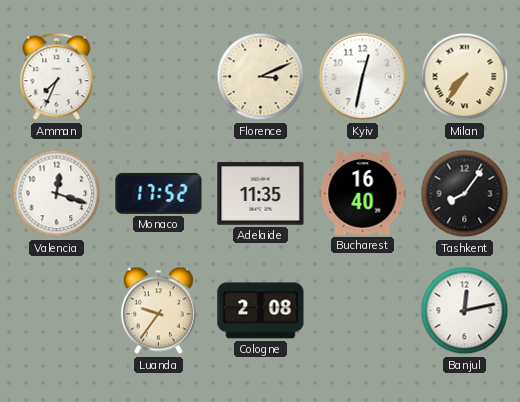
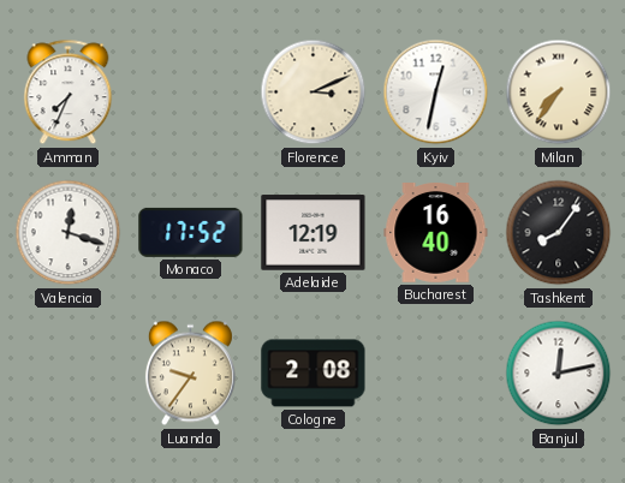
Adelaide: 11:35 -> 12:19 (314, 233)
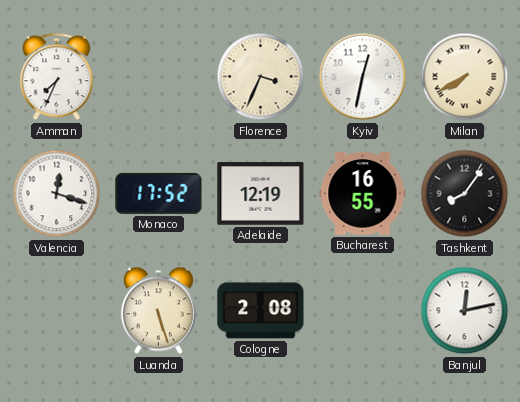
Florence: 3:11 -> 3:34 (261, 77)
Milan: 7:36 -> 7:40 (465, 77)
Bucharest: 16:40 -> 16:55 (363, 194)
Luanda: 9:36 -> 5:27 (158, 311)
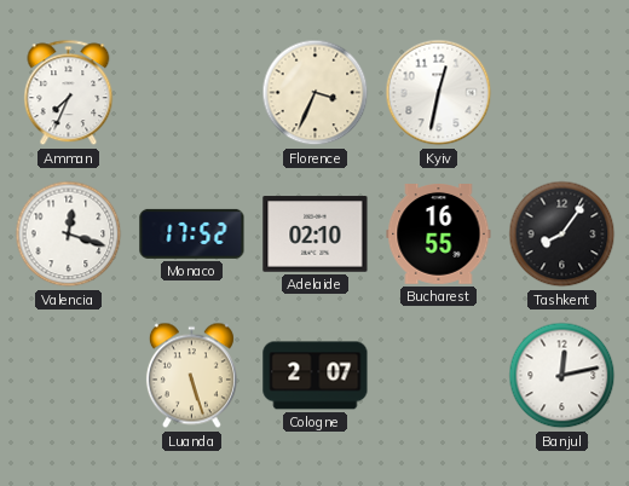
Milan: 7:40 -> none (465, 77)
Adelaide: 12:19 -> 02:10 (316, 235)
Cologne: 2:08 -> 2:07 (316, 376)
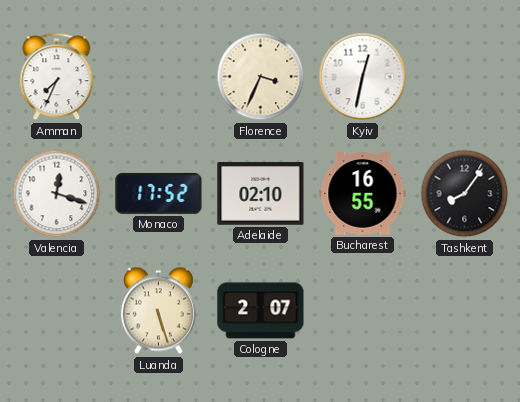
Banjul: 12:13 -> none (562, 376)
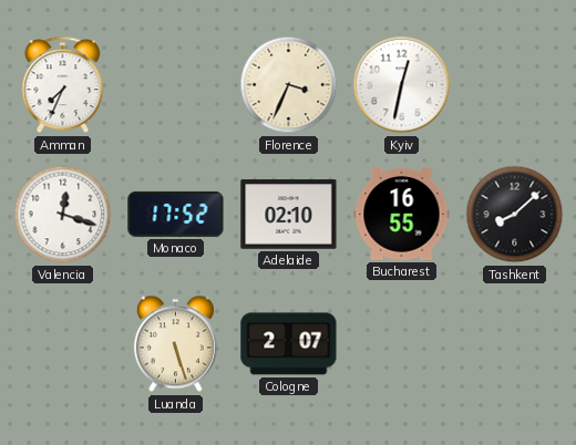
Tashkent: 8:06 -> 8:08 (515, 215)
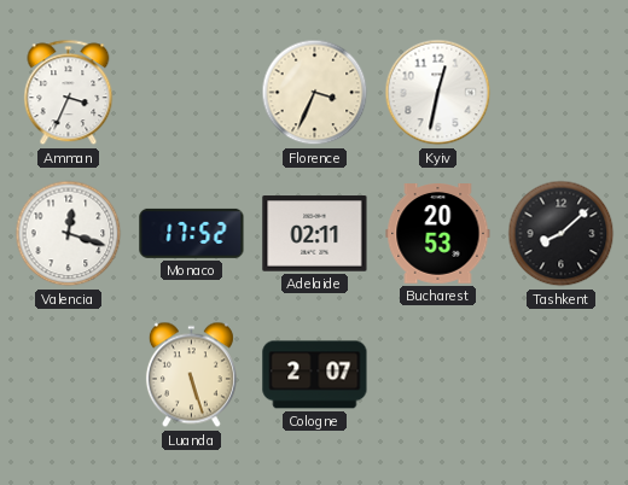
Amman: 7:34 -> 3:34 (69, 93)
Adelaide: 02:10 -> 02:11 (315, 234)
Bucharest: 16:55 -> 20:53 (438, 234)
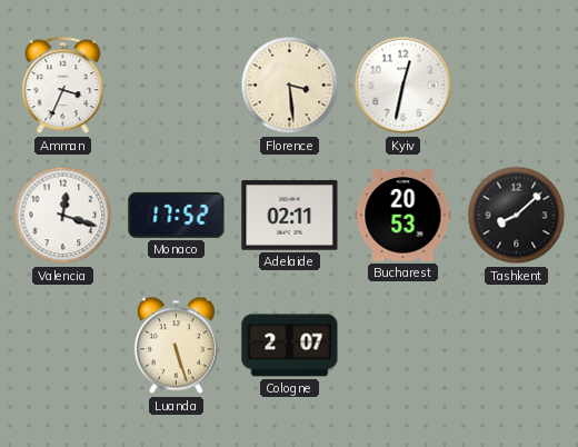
Florence: 3:34 -> 3:29 (290, 86)
